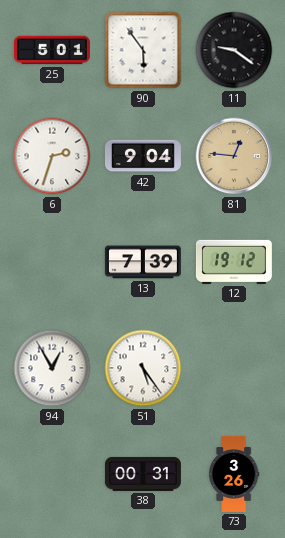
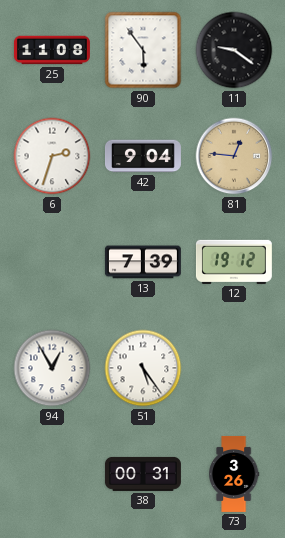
25: 5:01 -> 11:08 (52, 50)
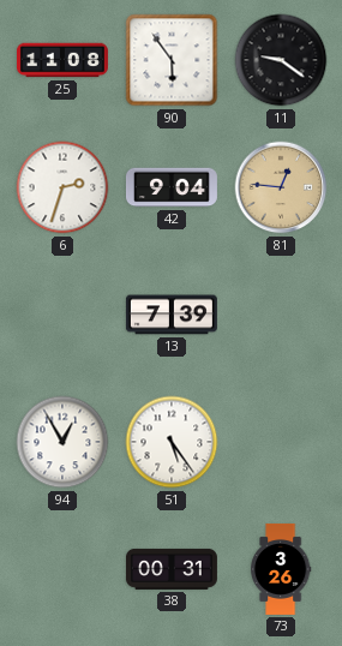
12: 19:12 -> none (234, 262)
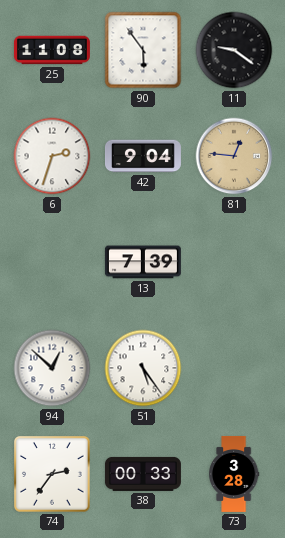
94: 12:55 -> 12:52 (52, 368)
74: none -> 2:36 (53, 475)
38: 00:31 -> 00:33 (143, 474)
73: 3:26 -> 3:28 (234, 474)
